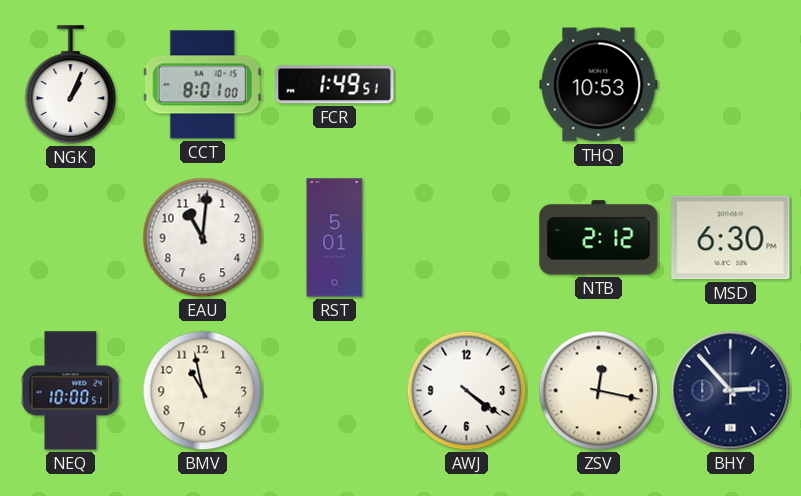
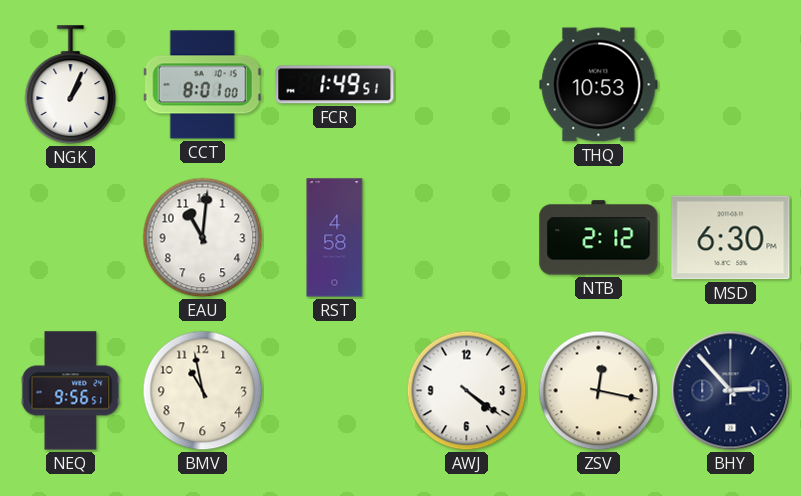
RST: 5:01 -> 4:58 (335, 238)
NEQ: 10:00 -> 9:56 (71, 391)
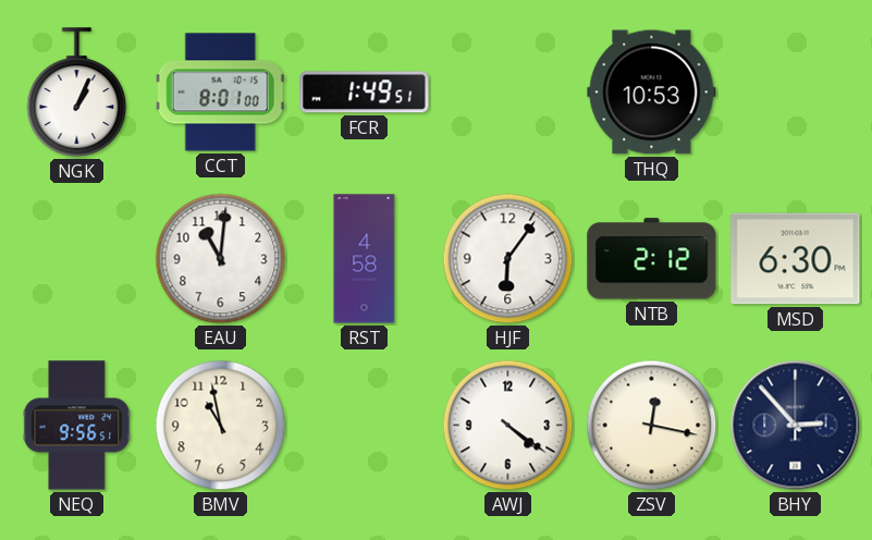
HJF: none -> 6:06 (508, 259)
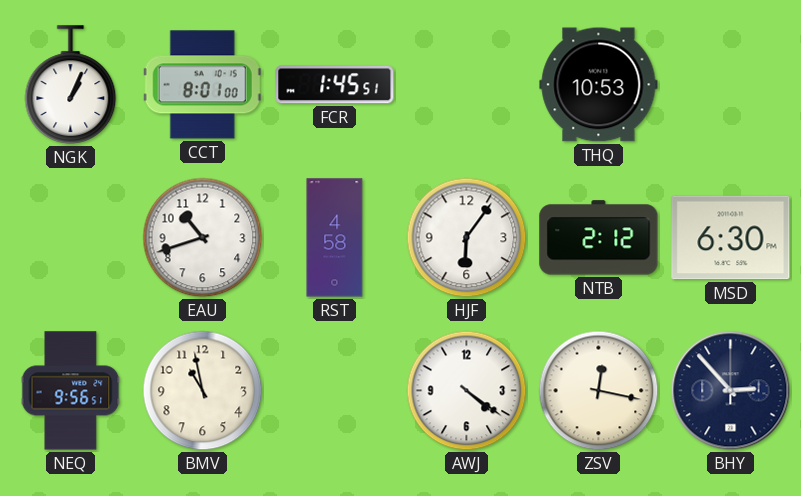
FCR: 1:49 -> 1:45 (335, 85)
EAU: 11:01 -> 10:42 (203, 238)
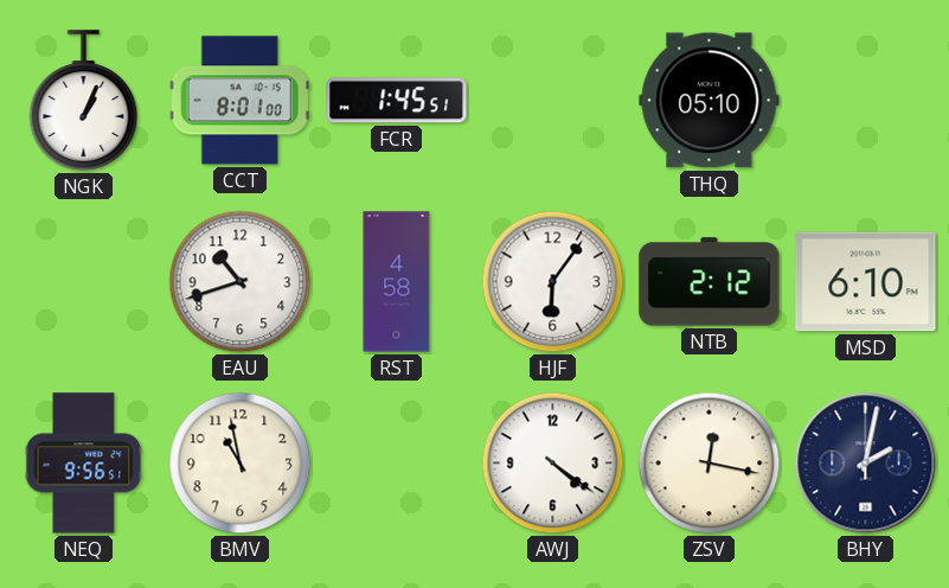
THQ: 10:53 -> 05:10 (710, 101)
MSD: 6:30 -> 6:10 (866, 282)
BHY: 2:53 -> 2:02 (866, 464)
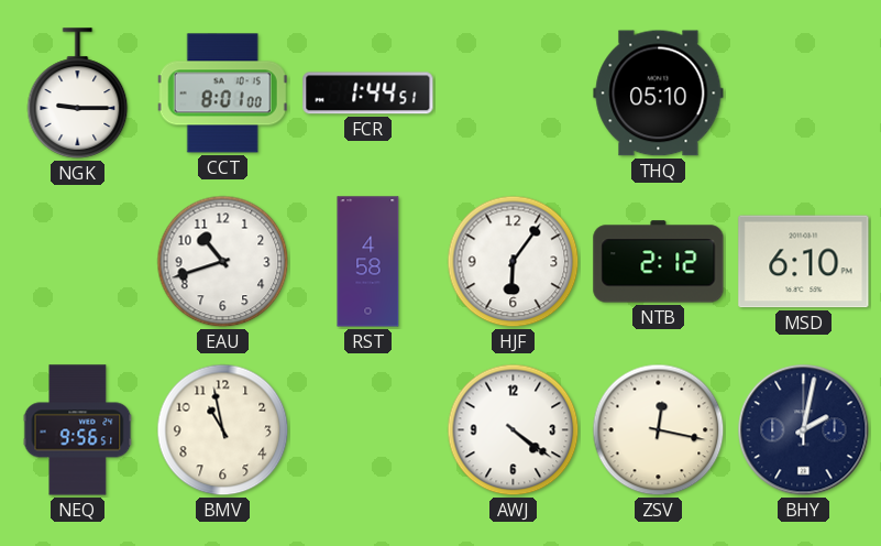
NGK: 1:04 -> 9:15 (78, 94)
FCR: 1:45 -> 1:44 (368, 94)
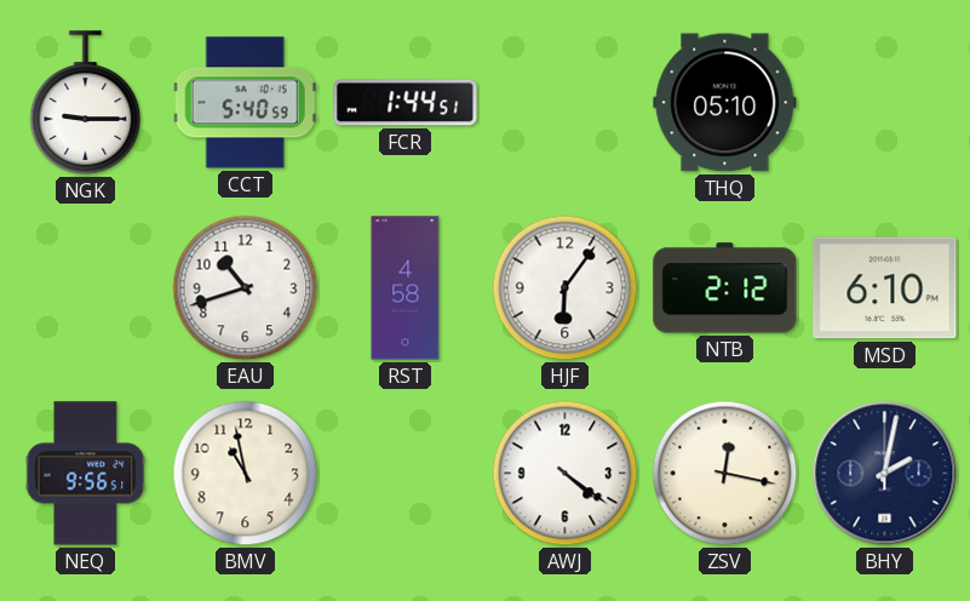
CCT: 8:01 -> 5:40 (245, 103)
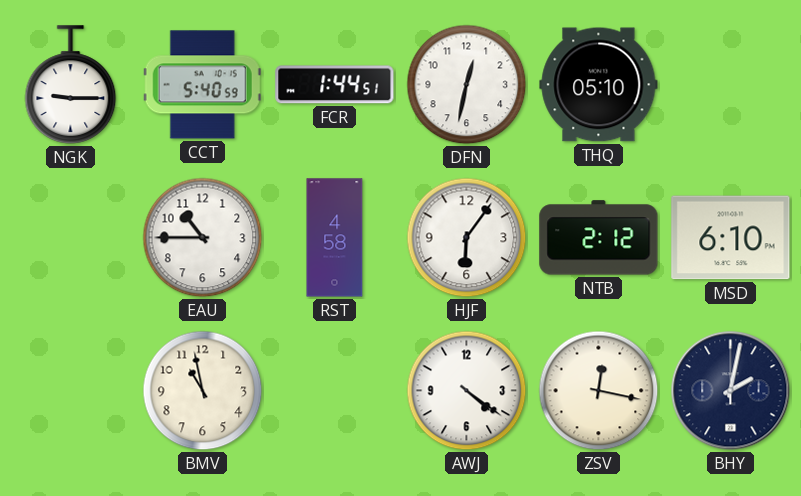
DFN: none -> 12:32 (467, 85)
EAU: 10:42 -> 10:45 (203, 238)
NEQ: 9:56 -> none (86, 474)
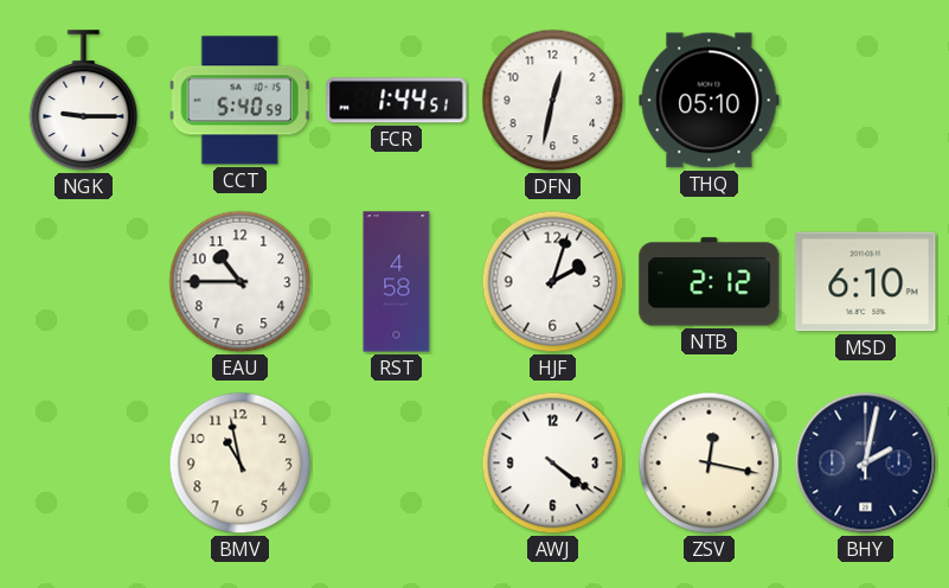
HJF: 6:06 -> 2:03 (553, 282)
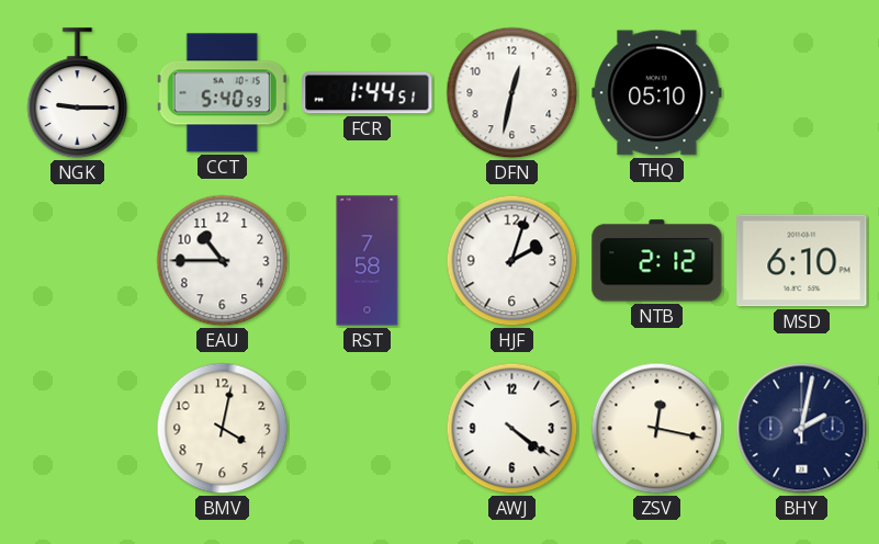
RST: 4:58 -> 7:58 (368, 261)
BMV: 10:58 -> 4:02 (223, 429)
